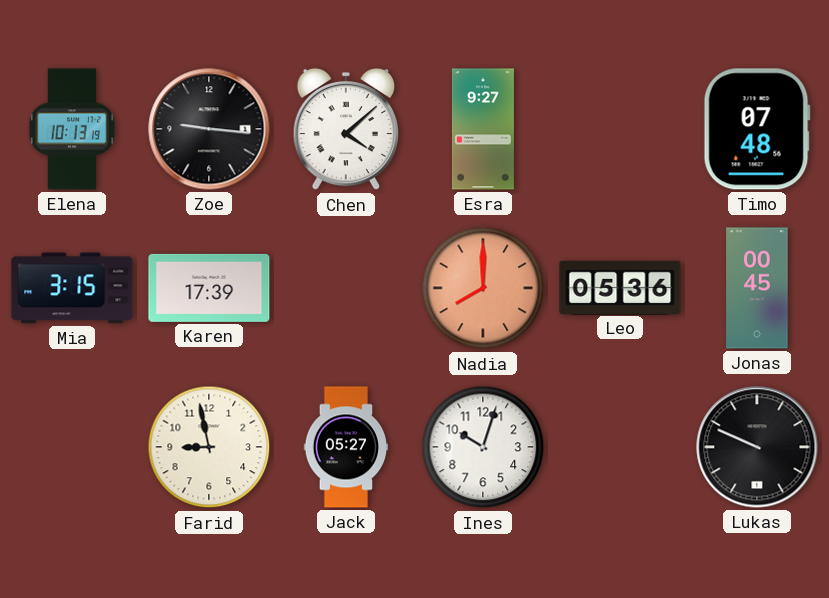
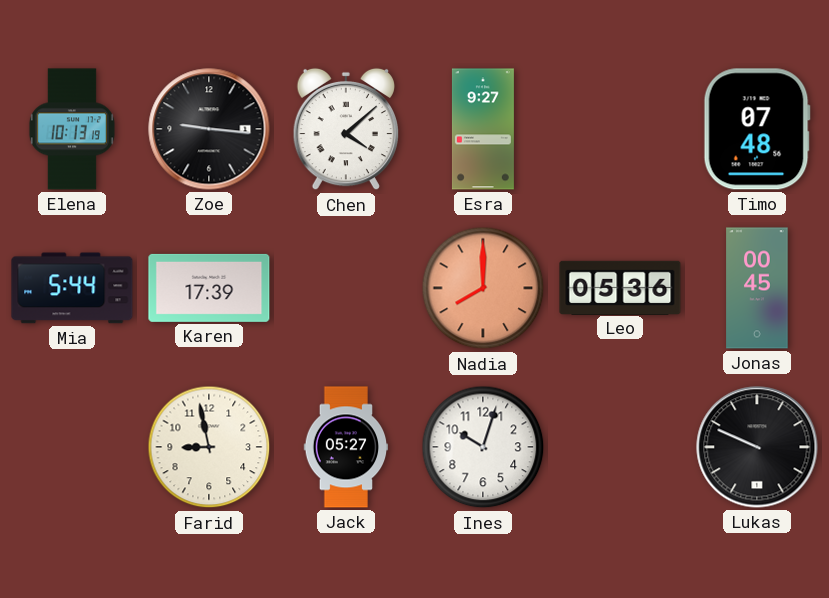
Mia: 3:15 -> 5:44 (72, 288)
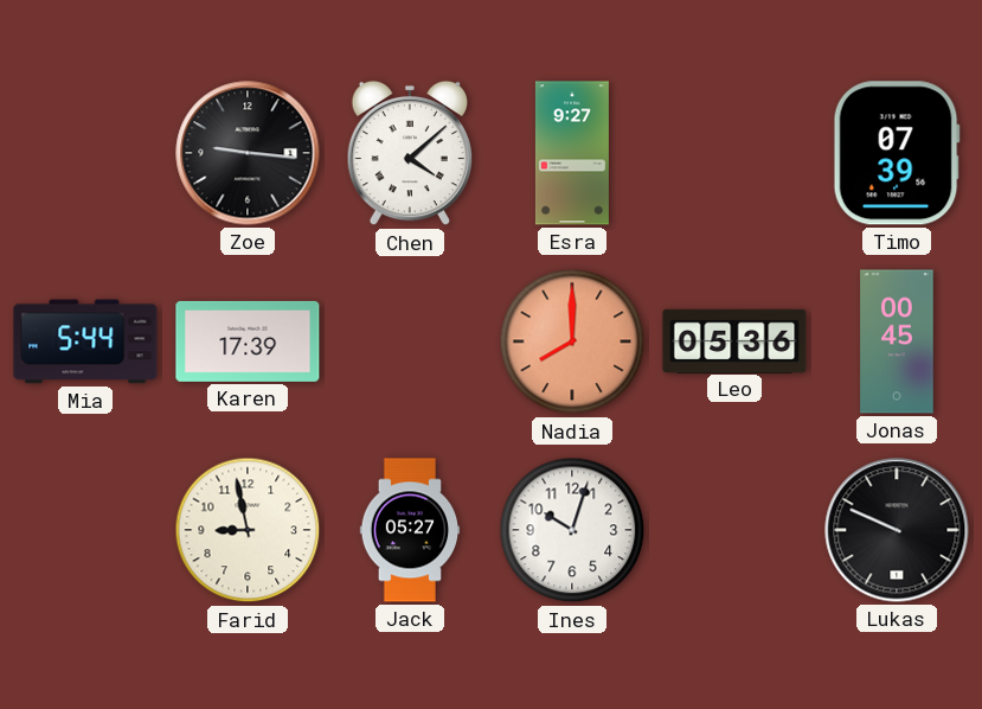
Elena: 10:13 -> none (72, 129)
Timo: 07:48 -> 07:39 (897, 153)
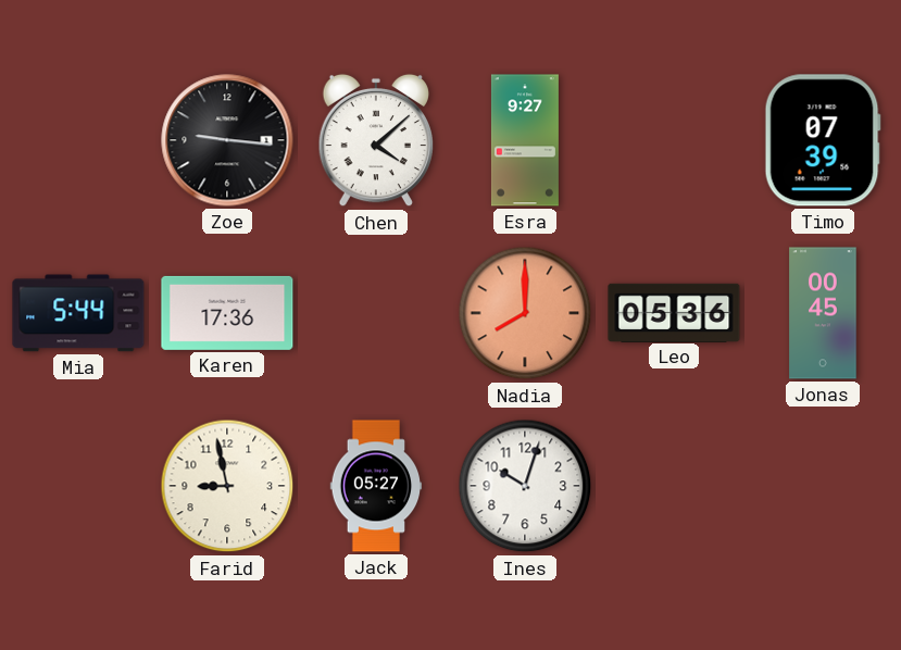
Karen: 17:39 -> 17:36 (227, 313)
Lukas: 9:49 -> none (897, 530)
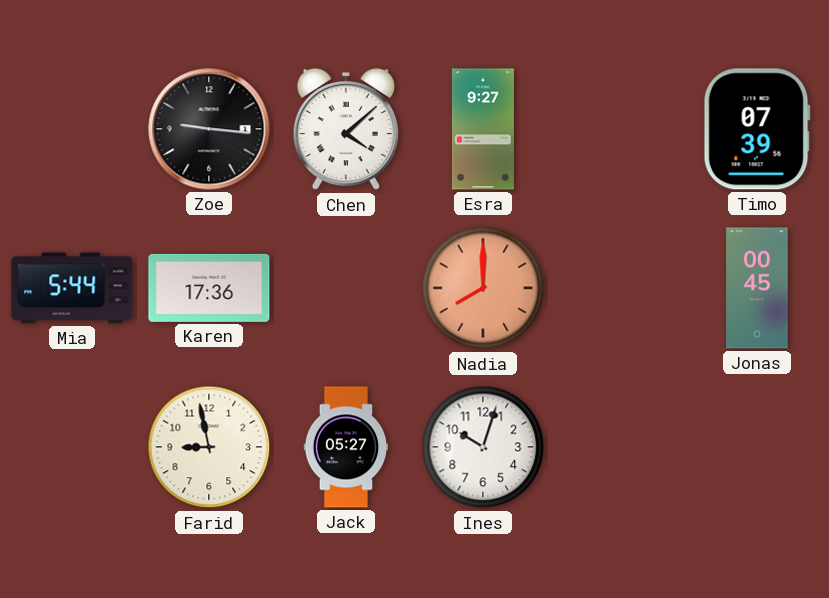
Leo: 05:36 -> none (674, 312)
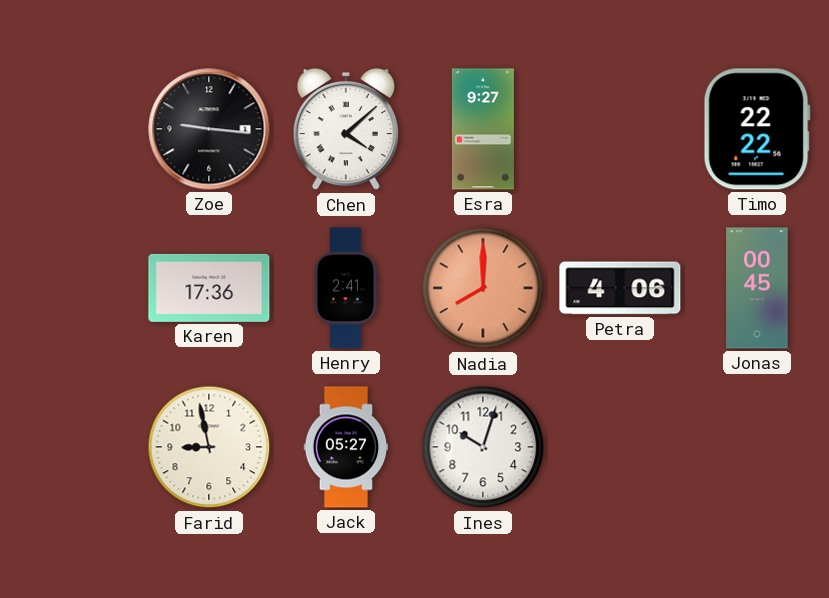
Timo: 07:39 -> 22:22 (757, 129)
Mia: 5:44 -> none (72, 288)
Henry: none -> 2:41 (346, 288)
Petra: none -> 4:06 (620, 288)
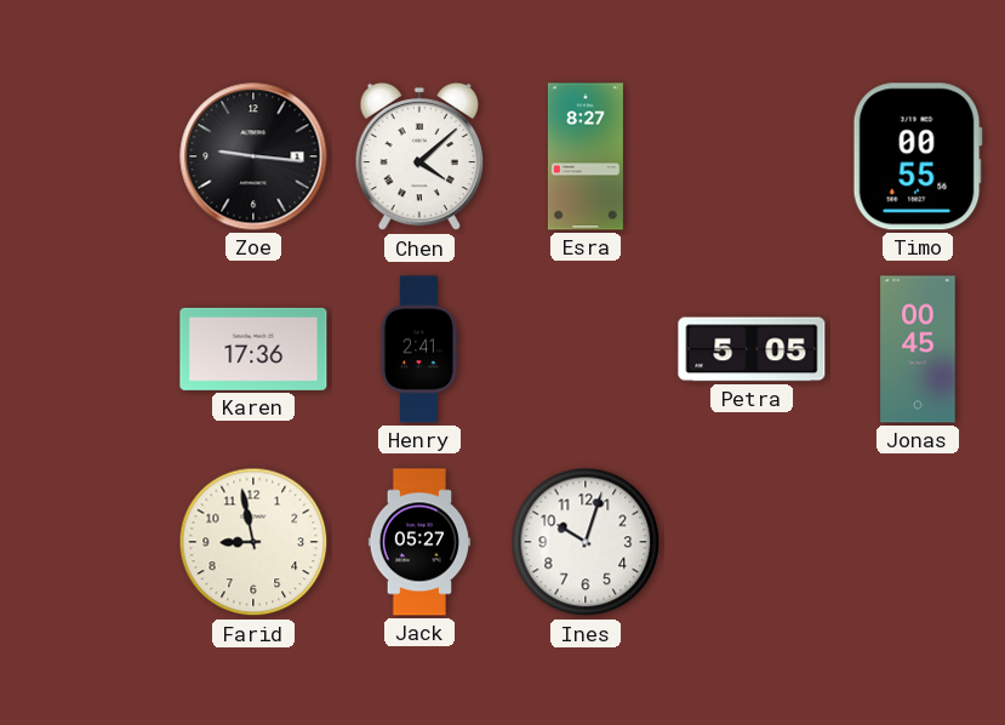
Esra: 9:27 -> 8:27 (586, 156)
Timo: 22:22 -> 00:55 (918, 156)
Nadia: 8:00 -> none (483, 288)
Petra: 4:06 -> 5:05 (752, 349)
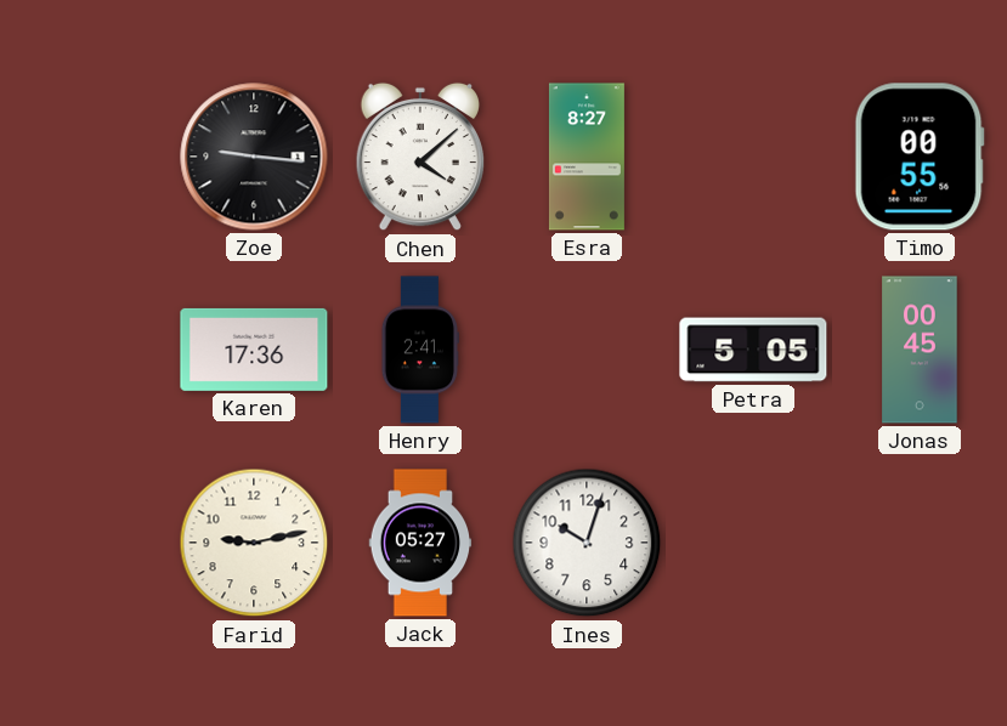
Farid: 8:58 -> 9:13 (254, 543)
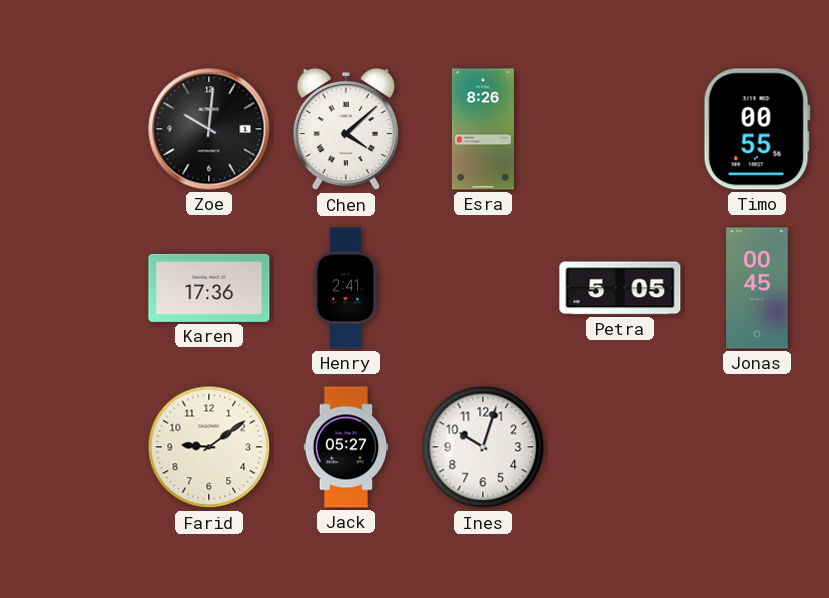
Zoe: 9:16 -> 10:01 (209, 129)
Esra: 8:27 -> 8:26 (483, 129)
Farid: 9:13 -> 9:09 (209, 447)
